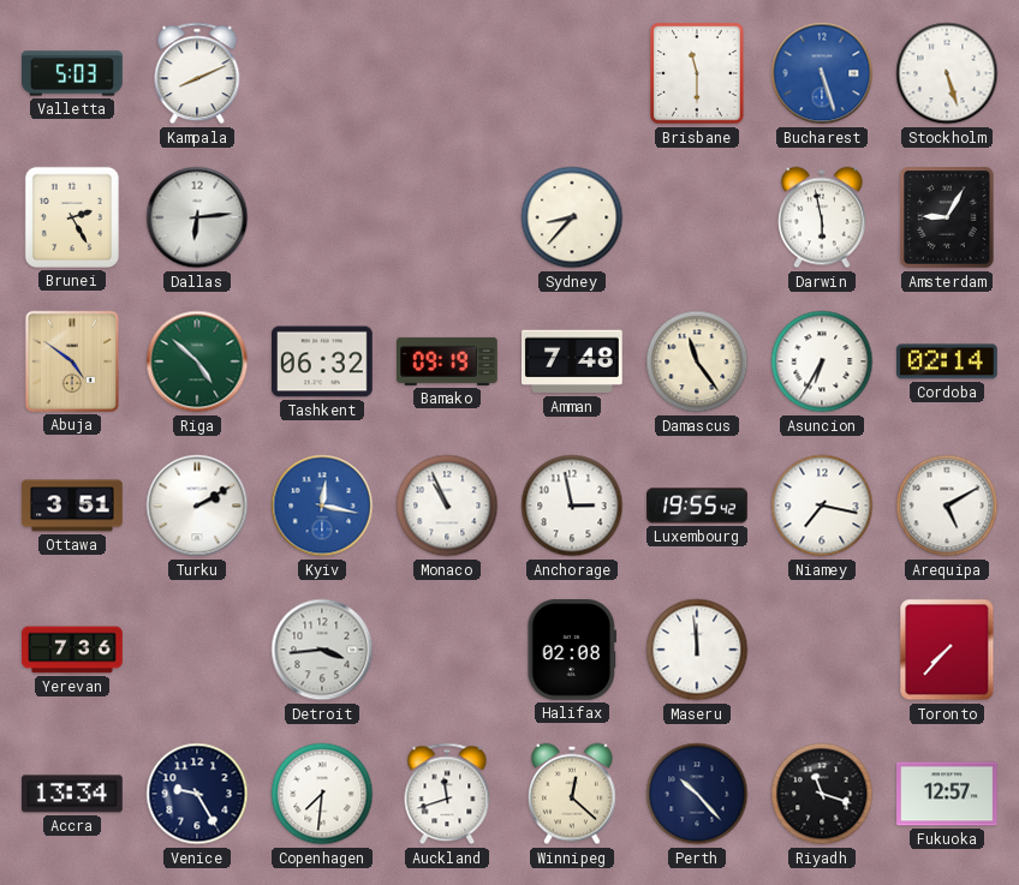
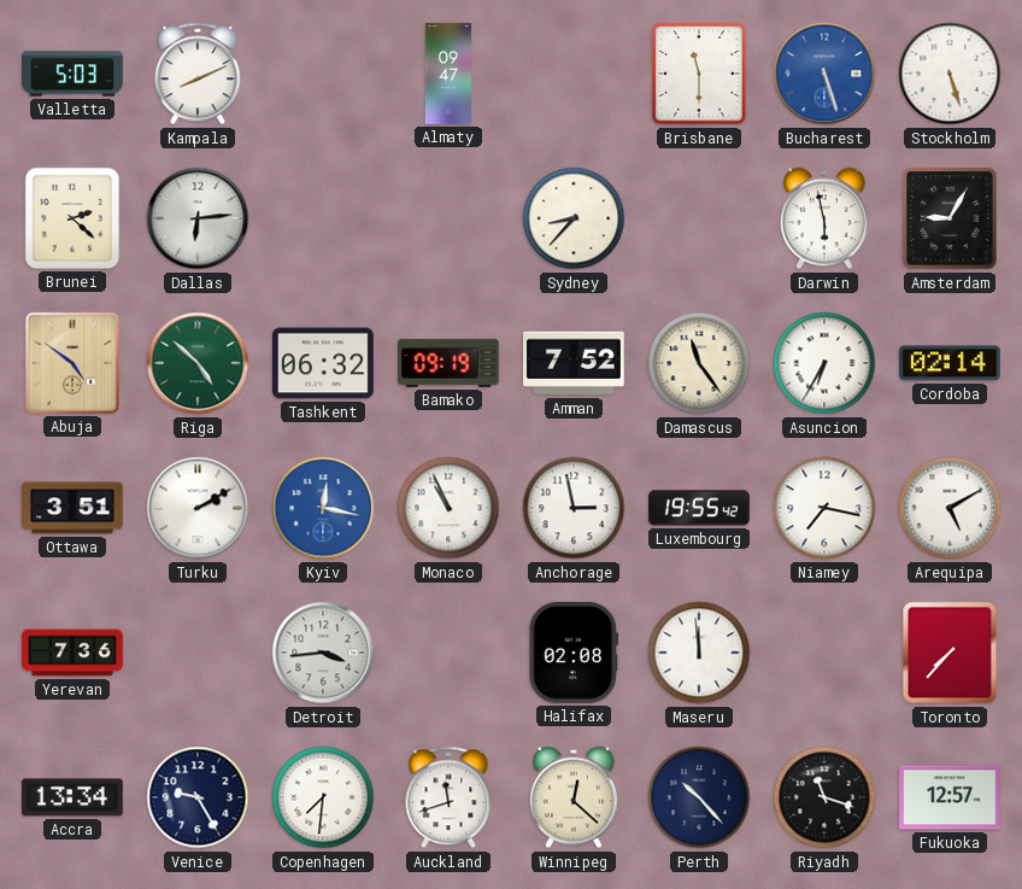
Almaty: none -> 09:47 (447, 74)
Brunei: 2:25 -> 2:22 (72, 218)
Amman: 7:48 -> 7:52 (575, 363)
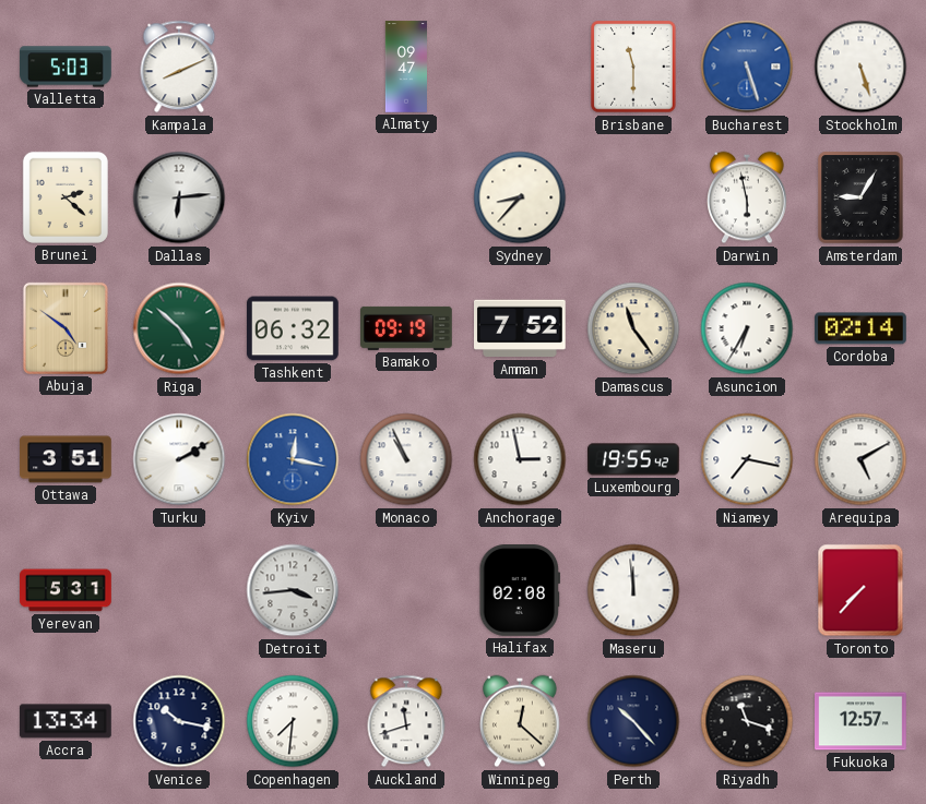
Yerevan: 7:36 -> 5:31 (66, 590)
Venice: 9:25 -> 10:17 (179, 721)
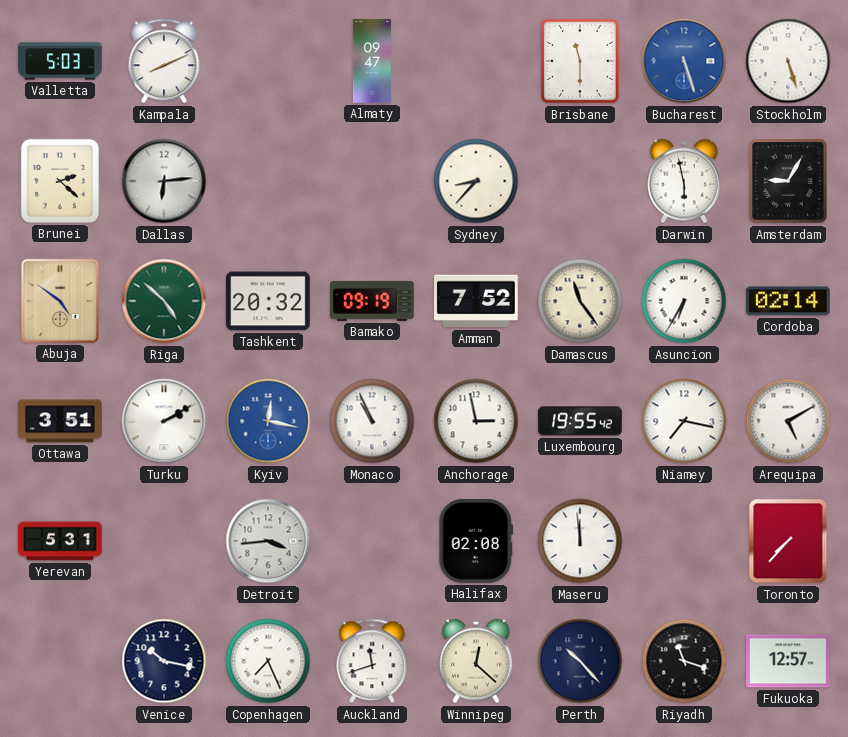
Tashkent: 06:32 -> 20:32 (269, 301)
Accra: 13:34 -> none (67, 721)
Copenhagen: 7:31 -> 7:26 (268, 661)
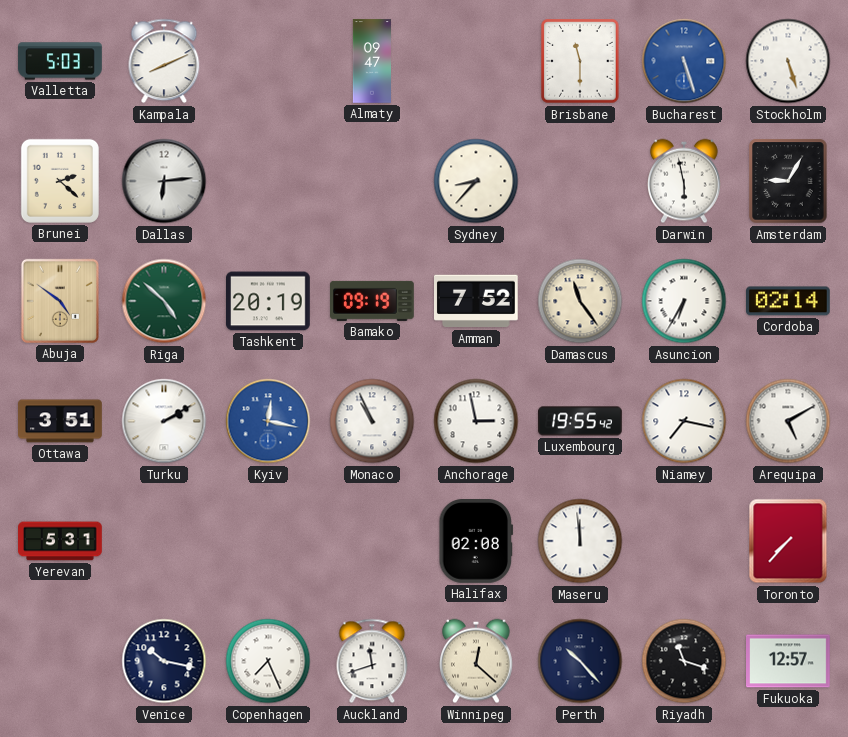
Tashkent: 20:32 -> 20:19 (269, 301)
Detroit: 3:44 -> none (268, 541)
